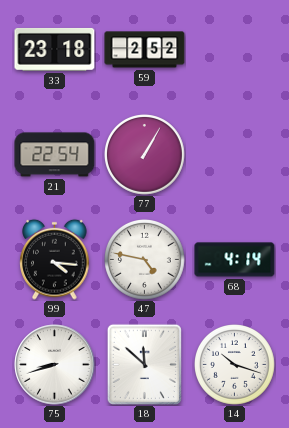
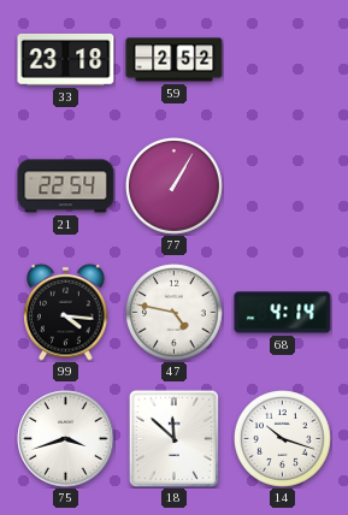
75: 8:42 -> 3:42 (66, 439)
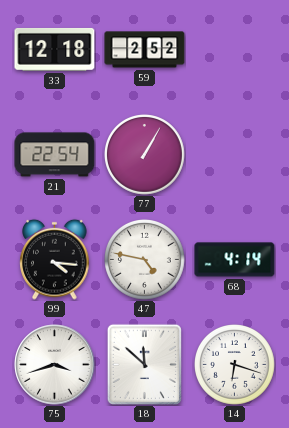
33: 23:18 -> 12:18 (55, 49)
14: 10:18 -> 6:18 (235, 365)
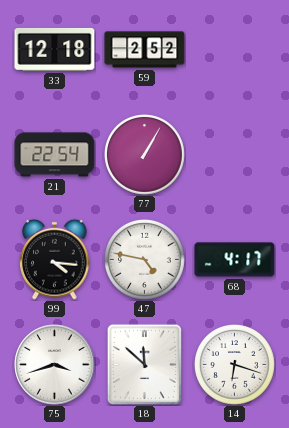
68: 4:14 -> 4:17 (235, 260)
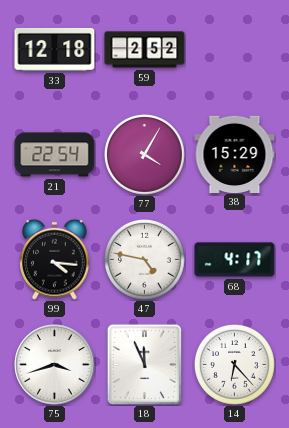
77: 1:05 -> 4:05 (145, 155)
38: none -> 15:29 (235, 154)
18: 11:52 -> 11:56 (144, 364)
14: 6:18 -> 6:23 (235, 365)
